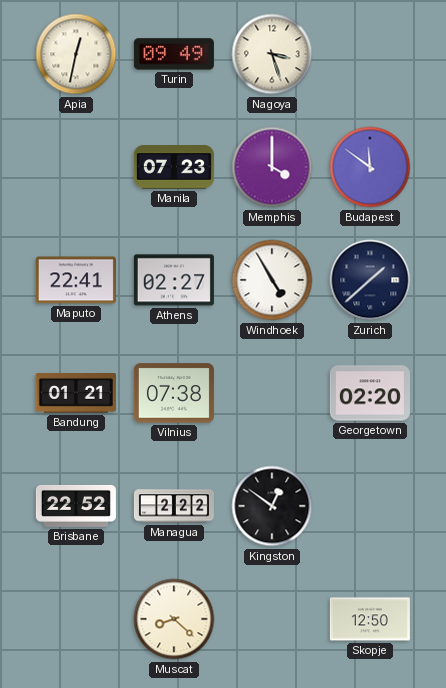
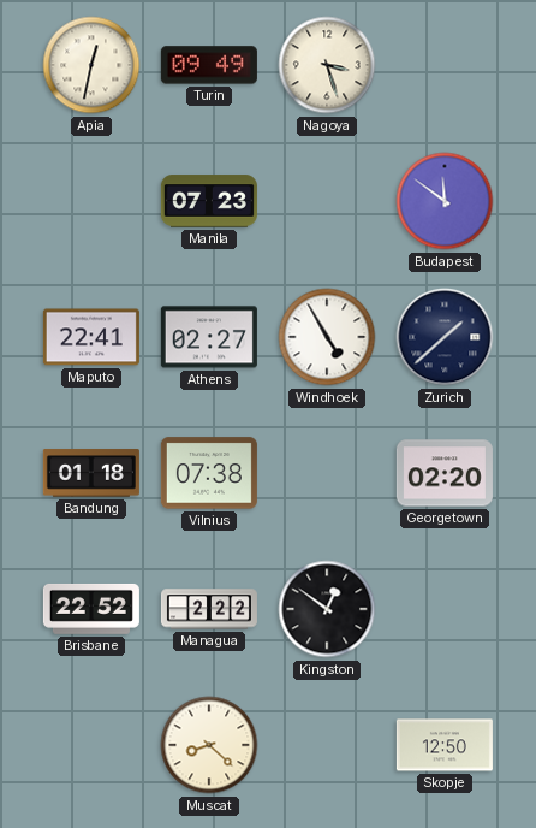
Memphis: 4:00 -> none (272, 167)
Bandung: 01:21 -> 01:18 (91, 473)
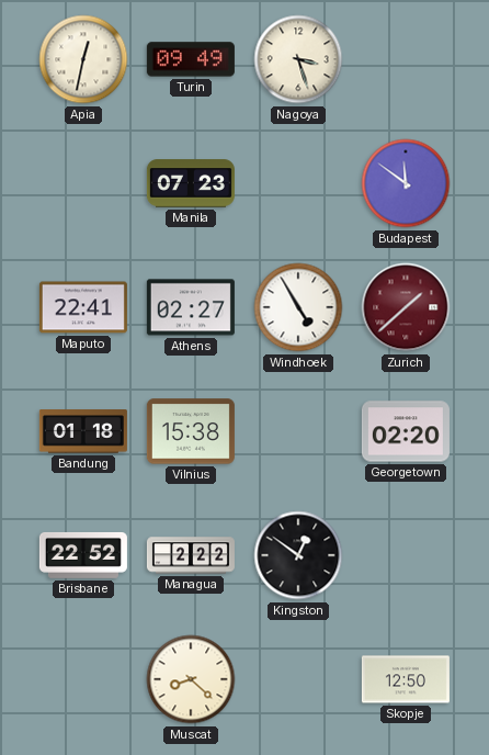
Zurich dial: navy -> burgundy (406, 307)
Vilnius: 07:38 -> 15:38 (191, 431)
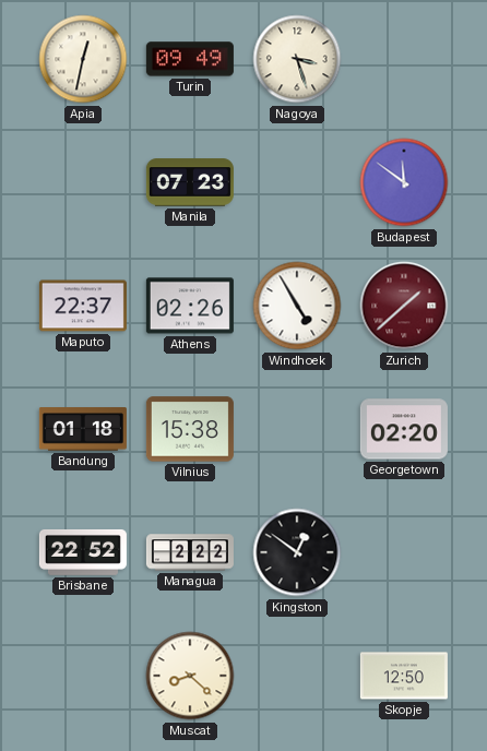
Maputo: 22:41 -> 22:37 (83, 306)
Athens: 02:27 -> 02:26 (190, 306)
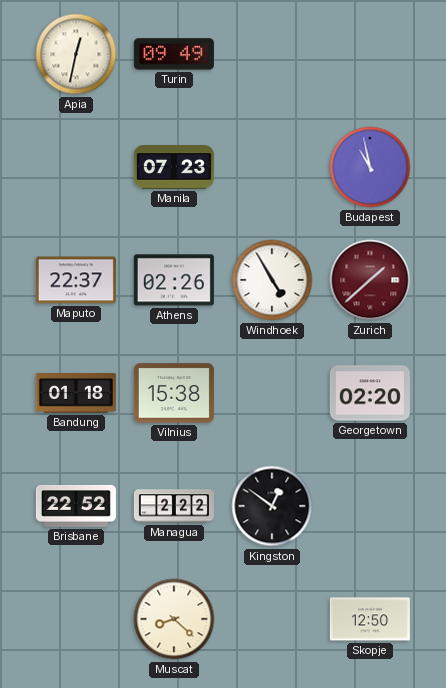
Nagoya: 3:27 -> none (297, 59)
Budapest: 11:51 -> 10:58 (370, 167)
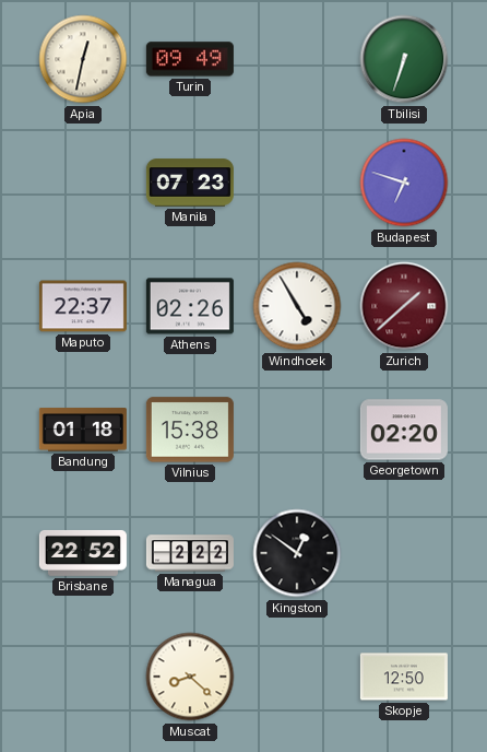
Tbilisi: none -> 6:33 (404, 59)
Budapest: 10:58 -> 6:48 (404, 183)
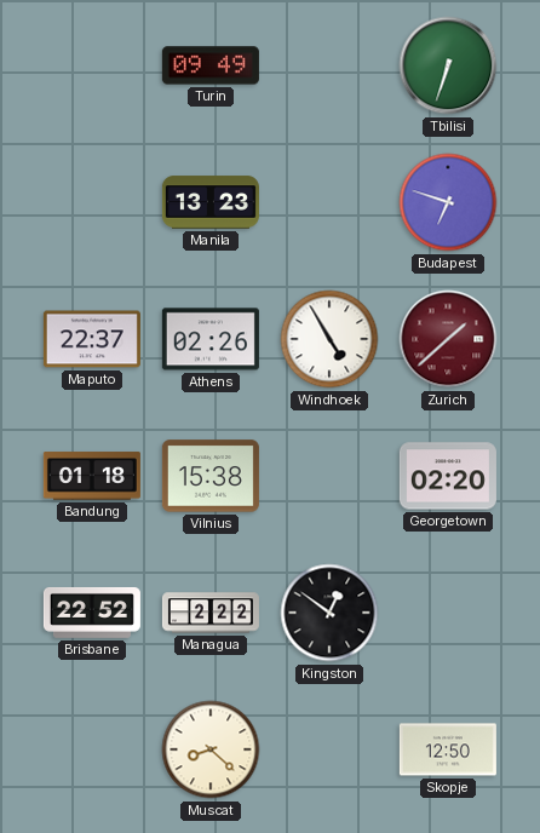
Apia: 12:32 -> none (83, 59)
Manila: 07:23 -> 13:23 (211, 202)
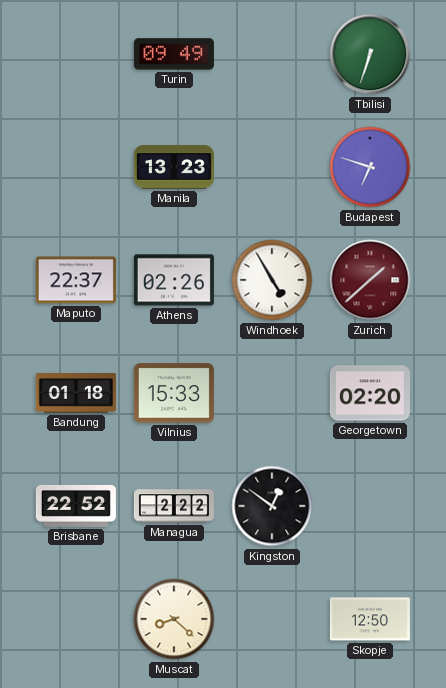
Vilnius: 15:38 -> 15:33 (174, 393)
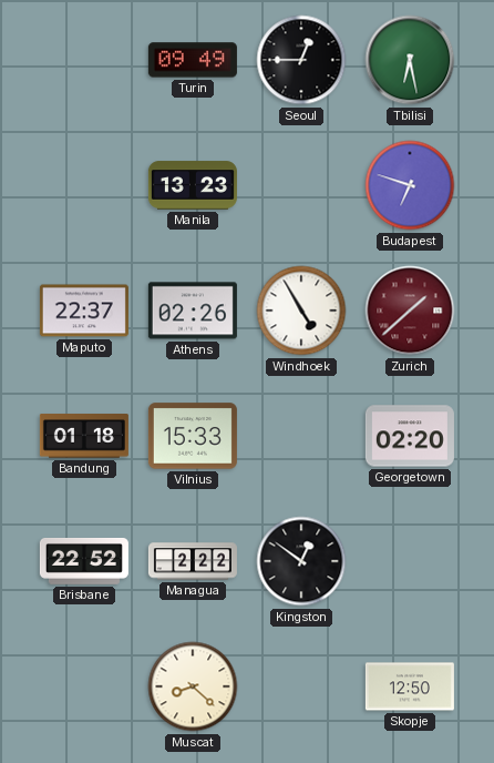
Seoul: none -> 12:45 (301, 60)
Tbilisi: 6:33 -> 6:28 (410, 60)
